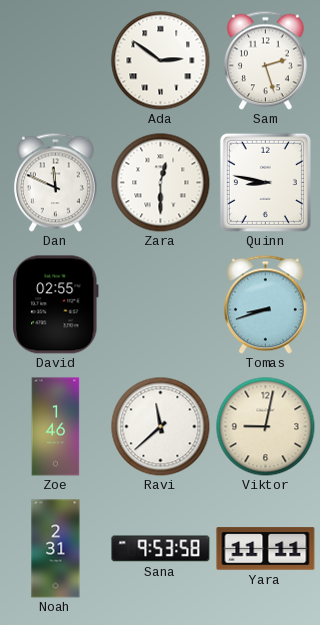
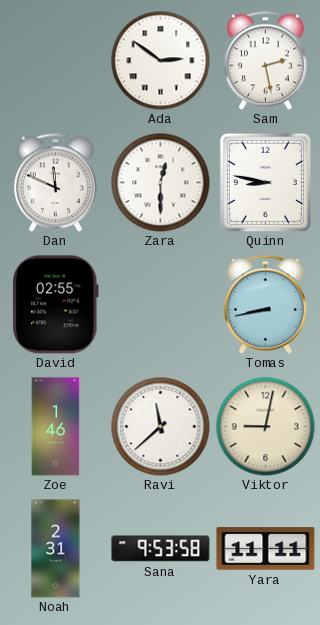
Sam: 2:27 -> 2:28 (265, 60)
Tomas: 8:42 -> 8:43 (265, 304)
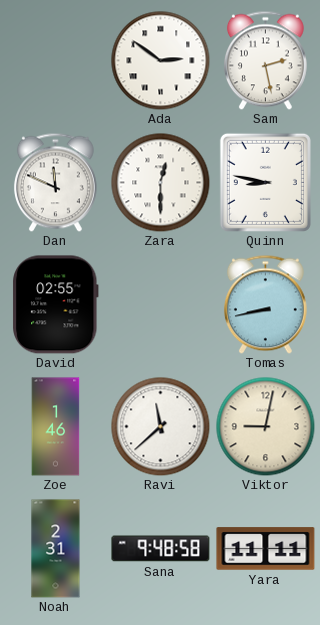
Sana: 9:53 -> 9:48 (161, 549)
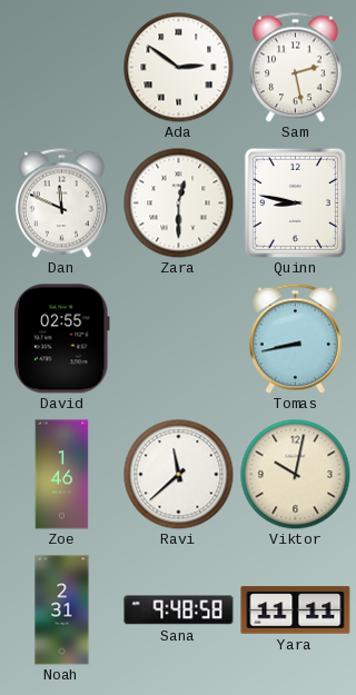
Viktor: 9:02 -> 10:02 (296, 475)
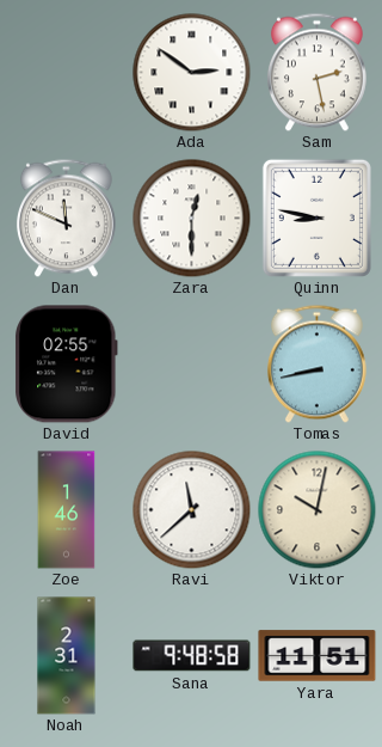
Yara: 11:11 -> 11:51 (318, 656)
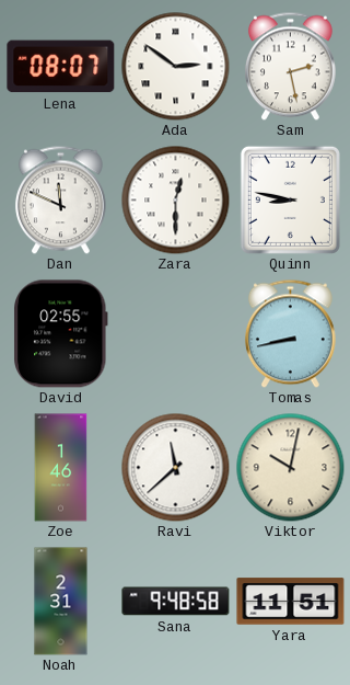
Lena: none -> 08:07 (61, 67)
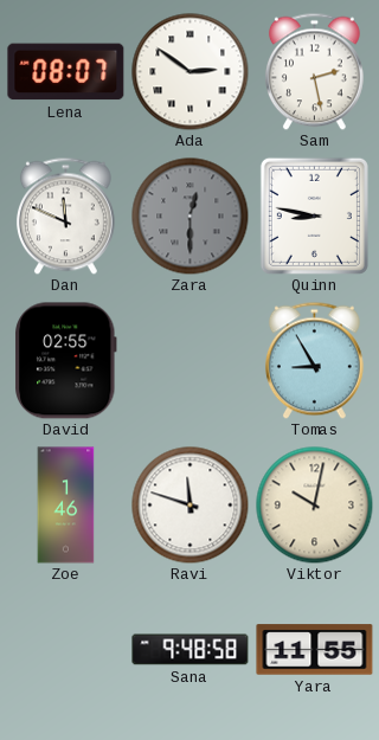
Zara dial: white -> grey (191, 217)
Tomas: 8:43 -> 8:55 (314, 360)
Ravi: 11:38 -> 11:48 (191, 506)
Noah: 2:31 -> none (61, 602)
Yara: 11:51 -> 11:55 (315, 650)
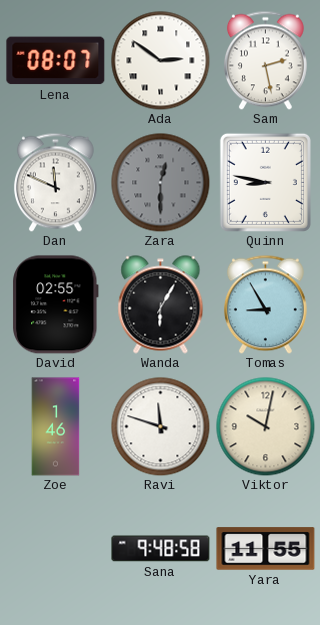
Wanda: none -> 6:05 (161, 305)
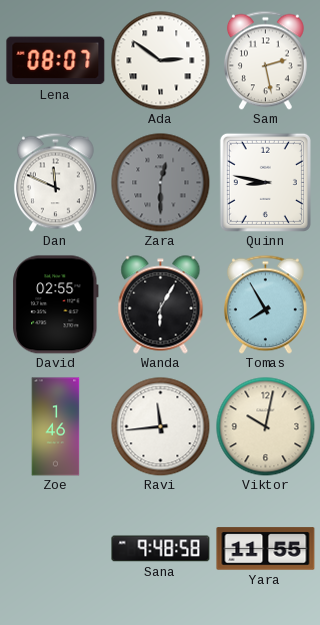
Tomas: 8:55 -> 7:55 (265, 304)
Ravi: 11:48 -> 11:44 (161, 427)
